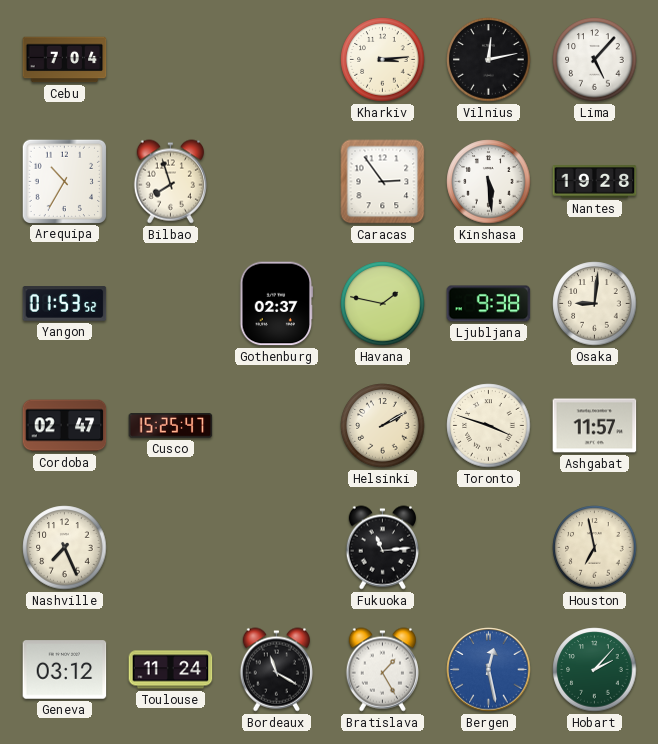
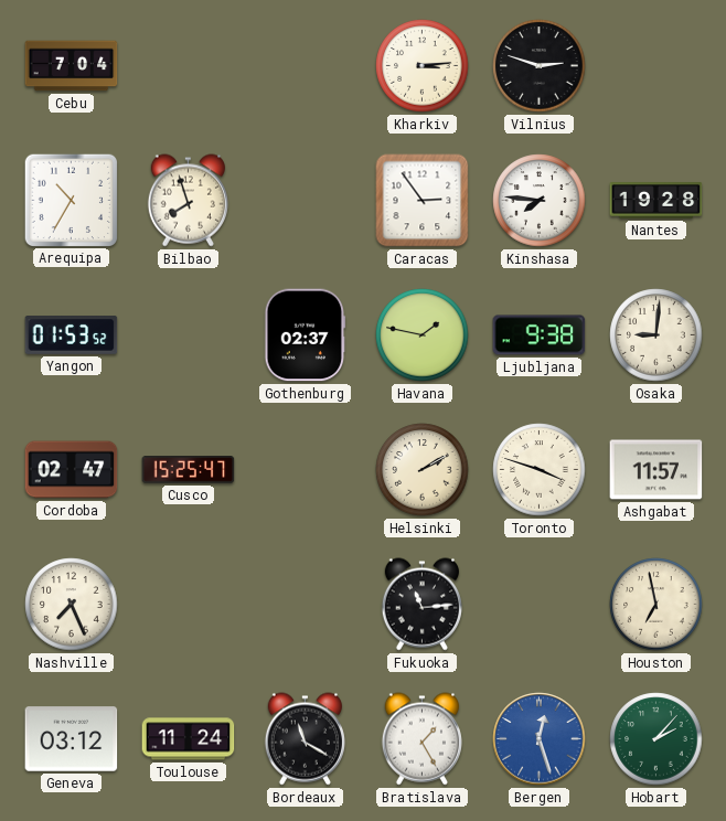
Vilnius: 12:13 -> 2:48 (540, 66)
Lima: 5:07 -> none (595, 60)
Kinshasa: 5:29 -> 7:46 (540, 201)
Bergen: 12:28 -> 12:27 (540, 739)
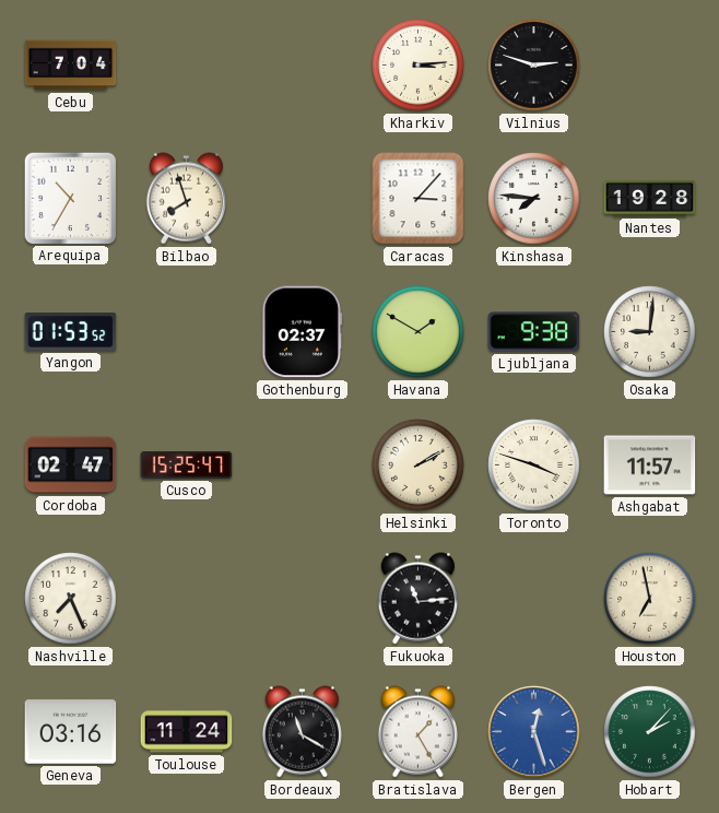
Caracas: 2:54 -> 3:07 (419, 199)
Havana: 1:47 -> 1:50 (419, 332)
Geneva: 03:12 -> 03:16 (71, 732)
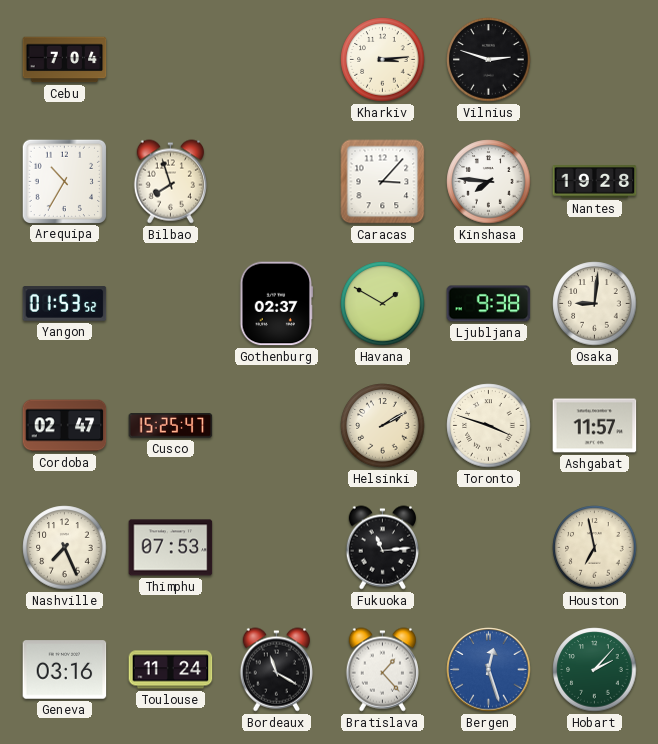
Thimphu: none -> 07:53 (171, 548)
Bratislava: 1:25 -> 1:23 (382, 670)
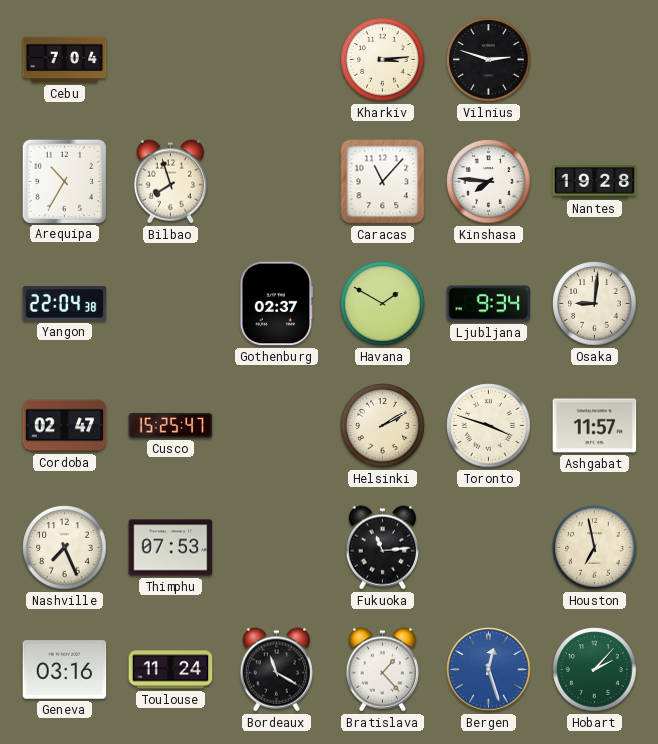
Caracas: 3:07 -> 11:07 (383, 182)
Yangon: 01:53 -> 22:04 (65, 304)
Ljubljana: 9:38 -> 9:34 (489, 304)
